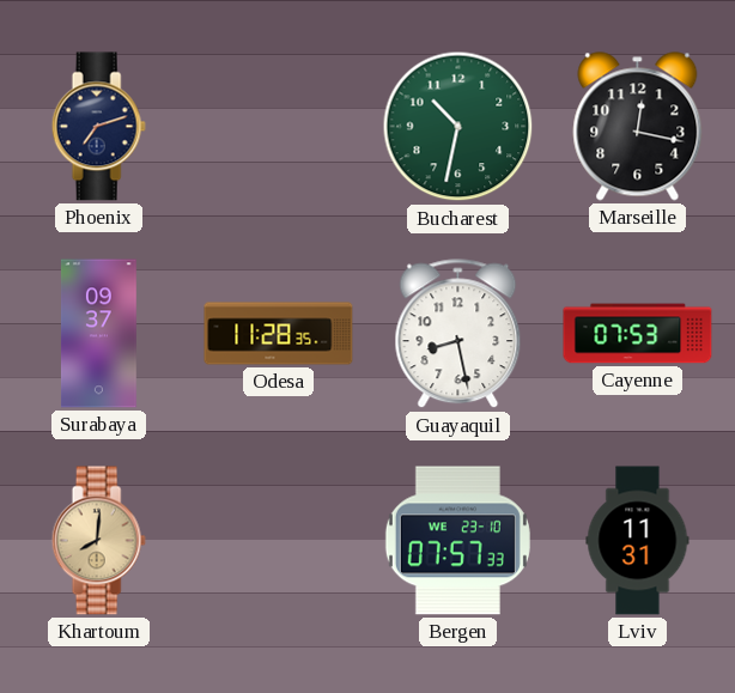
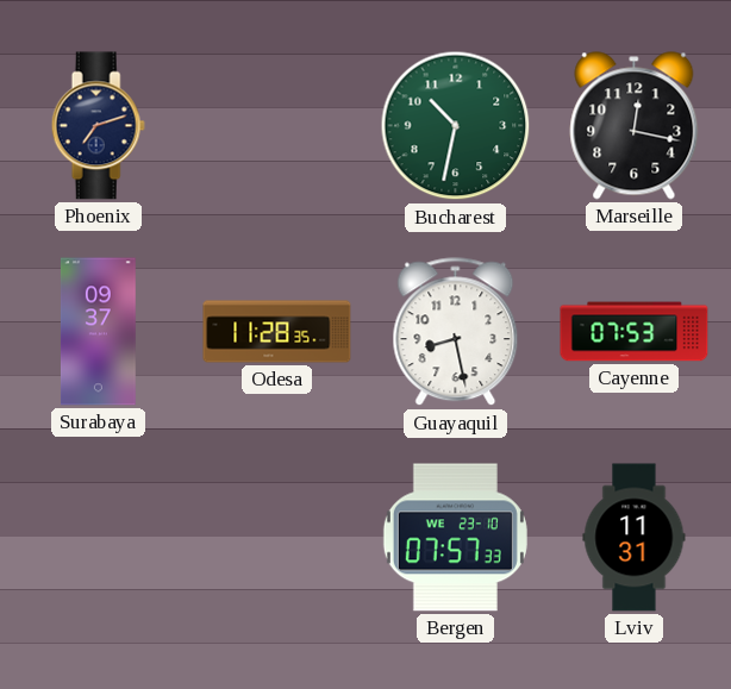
Khartoum: 8:01 -> none (98, 541)
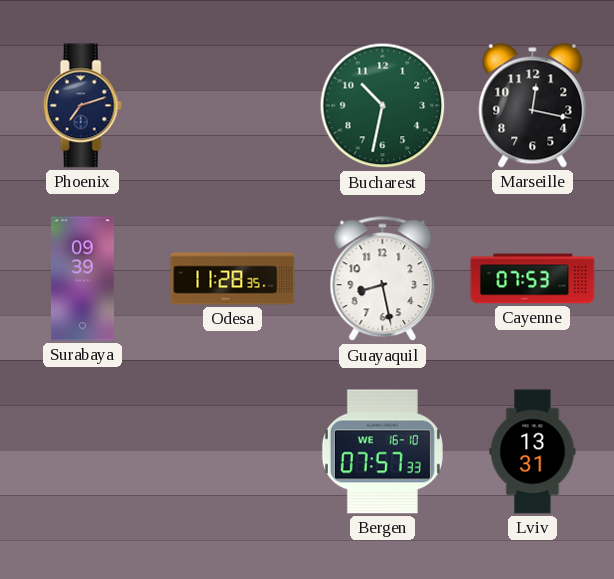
Surabaya: 09:37 -> 09:39 (82, 279)
Bergen date: WE 23-10 -> WE 16-10 (382, 452)
Lviv: 11:31 -> 13:31 (533, 452)
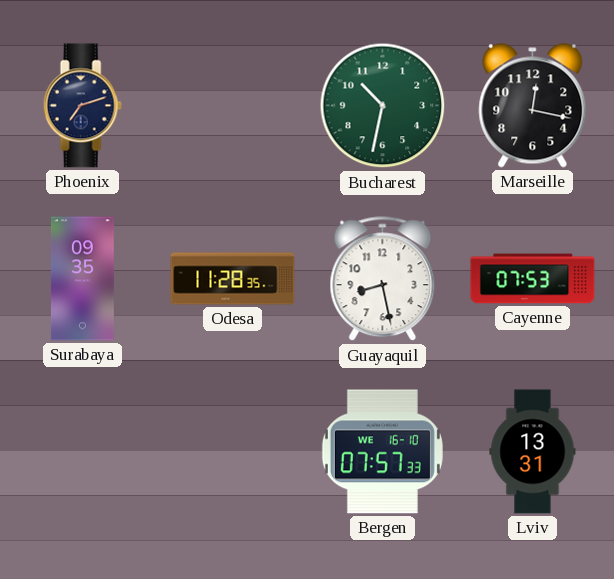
Surabaya: 09:39 -> 09:35 (82, 279)
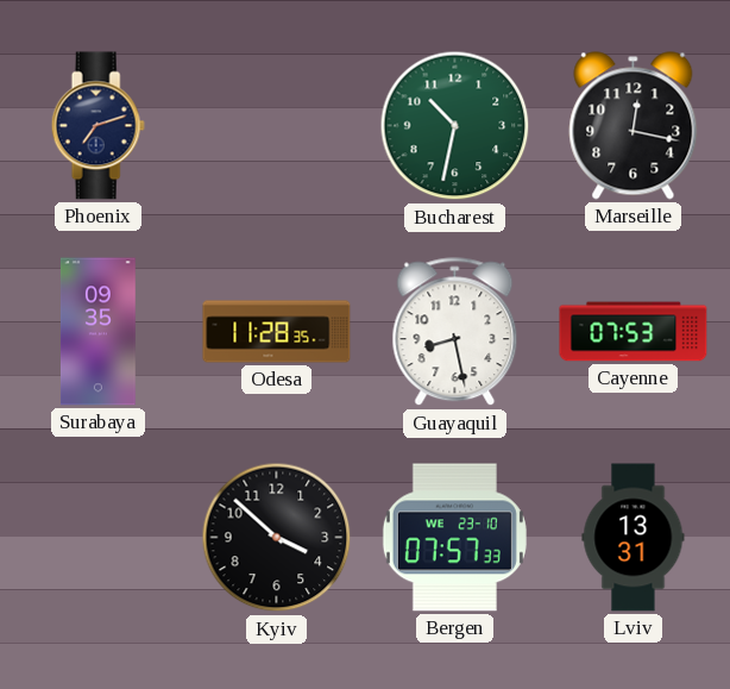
Kyiv: none -> 3:52 (277, 538)
Bergen date: WE 16-10 -> WE 23-10 (454, 538)
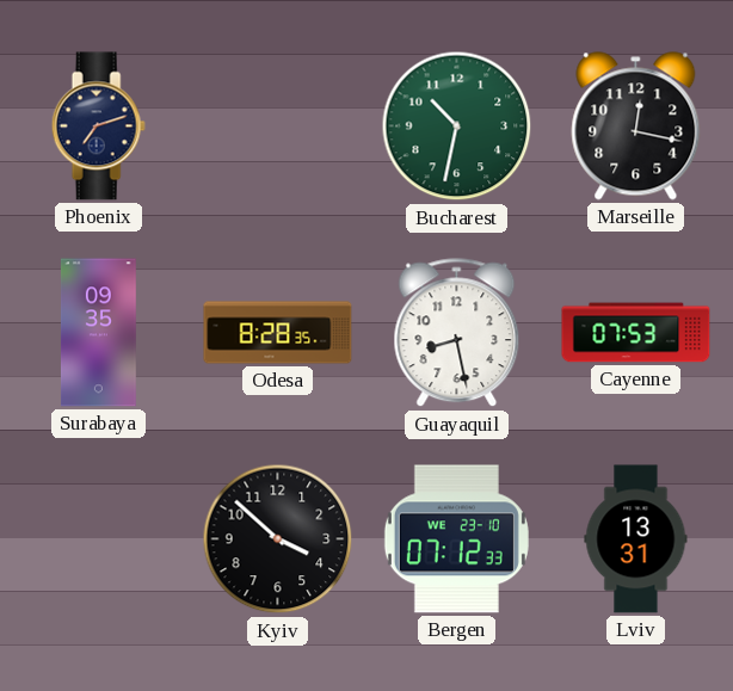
Odesa: 11:28 -> 8:28 (278, 333)
Bergen: 07:57 -> 07:12 (456, 539)
